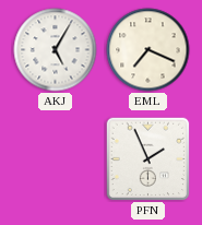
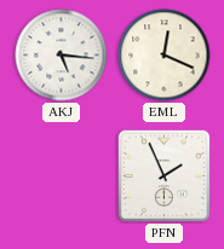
AKJ: 5:05 -> 5:16 (62, 56)
EML: 7:19 -> 12:19 (165, 56)
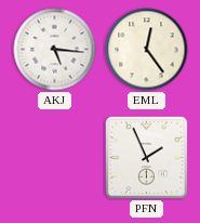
EML: 12:19 -> 12:24 (147, 50)
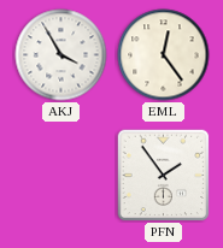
AKJ: 5:16 -> 3:55 (61, 55)
PFN: 1:56 -> 1:54 (163, 175)
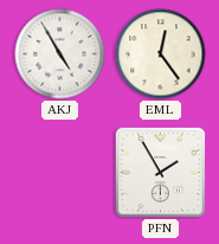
AKJ: 3:55 -> 4:55 (60, 54)
PFN: 1:54 -> 1:55 (160, 172)
